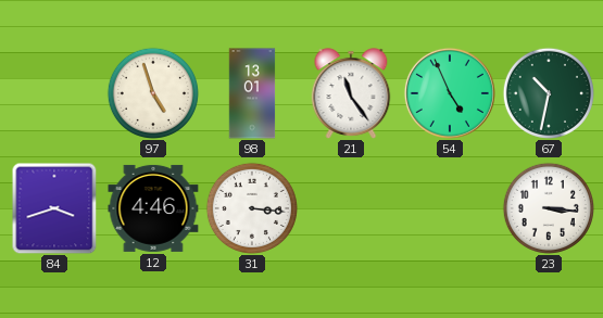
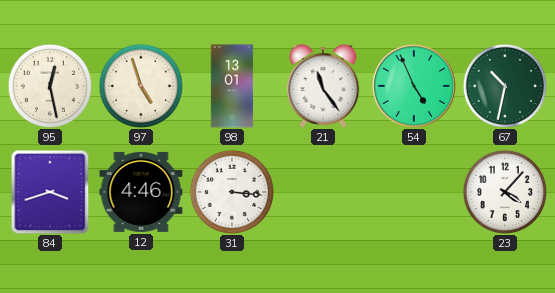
95: none -> 12:28 (50, 86)
23: 3:16 -> 4:07 (505, 192)
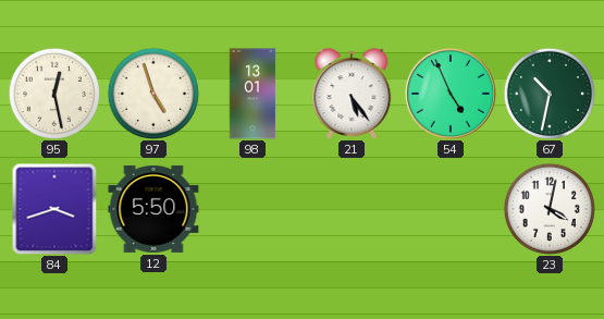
21: 11:24 -> 5:24 (352, 94)
12: 4:46 -> 5:50 (153, 209)
31: 3:16 -> none (232, 192)
23: 4:07 -> 4:02 (550, 209)
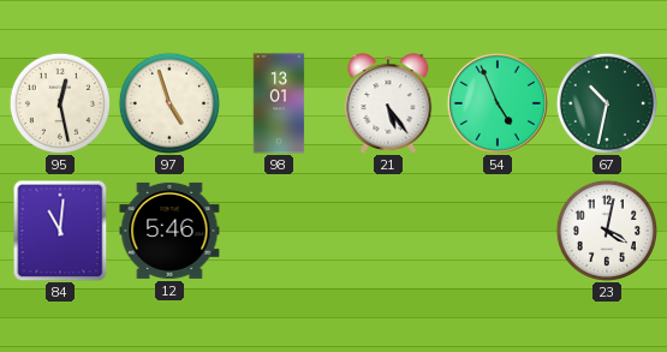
84: 3:42 -> 11:01 (60, 231)
12: 5:50 -> 5:46 (169, 231)
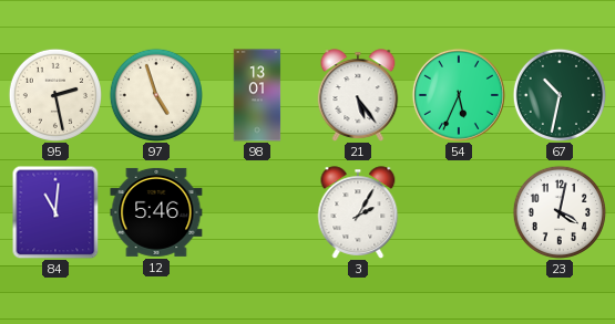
95: 12:28 -> 2:28 (55, 95)
54: 4:56 -> 5:34 (459, 95)
3: none -> 2:05 (358, 212)
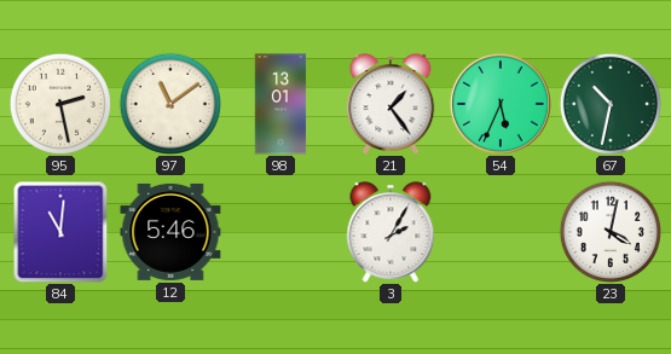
97: 4:57 -> 11:09 (170, 104)
21: 5:24 -> 1:24 (391, 104)
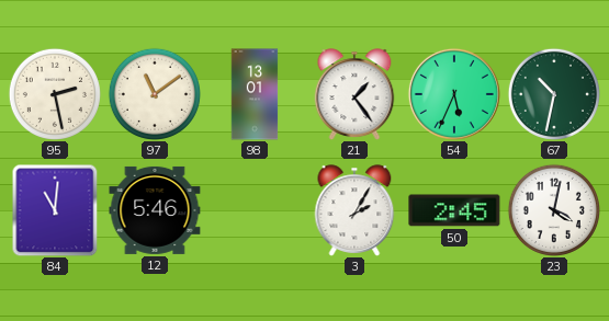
50: none -> 2:45 (454, 210)
